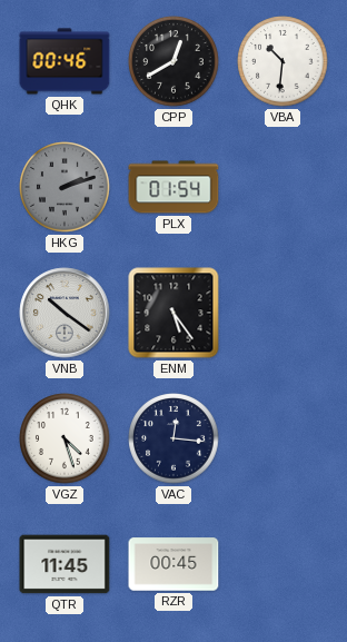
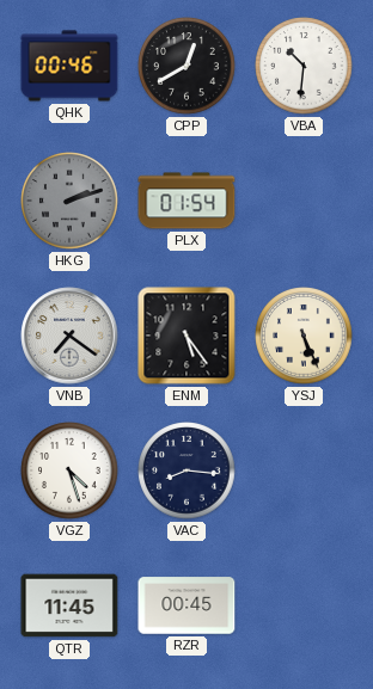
VNB: 10:21 -> 7:21 (69, 336)
YSJ: none -> 5:26 (304, 336)
VAC: 12:16 -> 8:16 (186, 470)
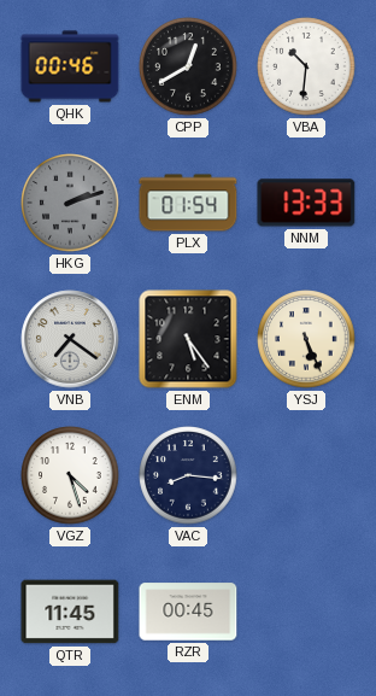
NNM: none -> 13:33 (306, 203)
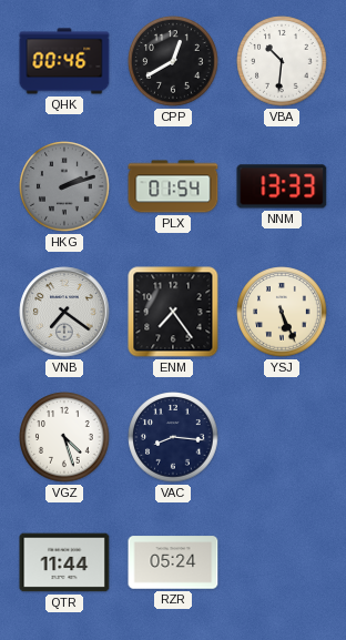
ENM: 5:24 -> 7:24 (173, 312)
QTR: 11:45 -> 11:44 (64, 562)
RZR: 00:45 -> 05:24 (173, 562)
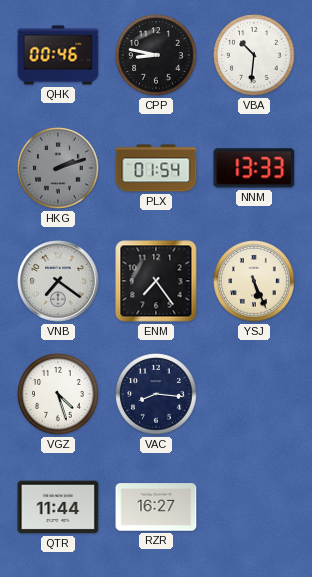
CPP: 12:40 -> 8:47 (156, 55)
RZR: 05:24 -> 16:27 (156, 507)
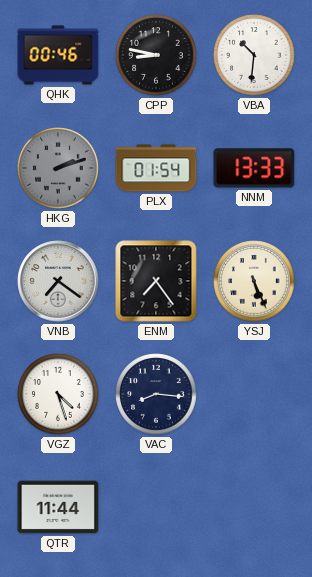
RZR: 16:27 -> none (156, 507)
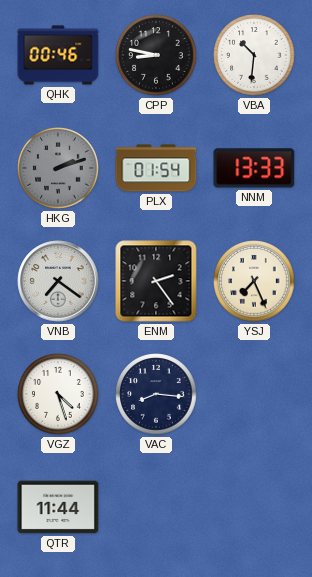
ENM: 7:24 -> 2:24 (156, 281)
YSJ: 5:26 -> 7:26 (254, 281)
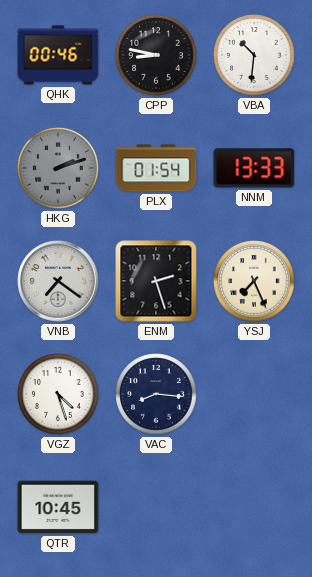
ENM: 2:24 -> 2:27 (156, 281)
QTR: 11:44 -> 10:45 (58, 507)
